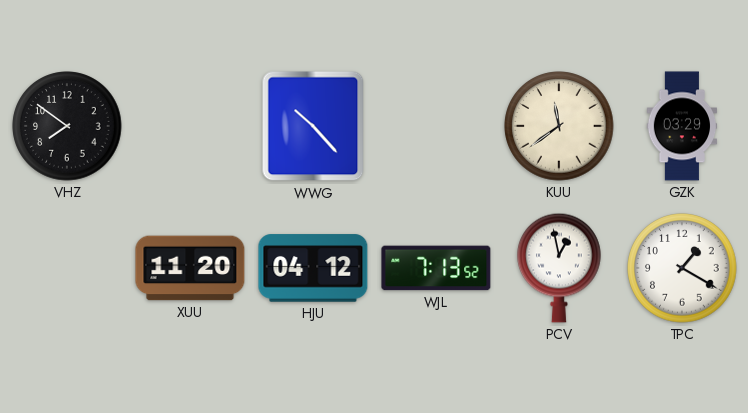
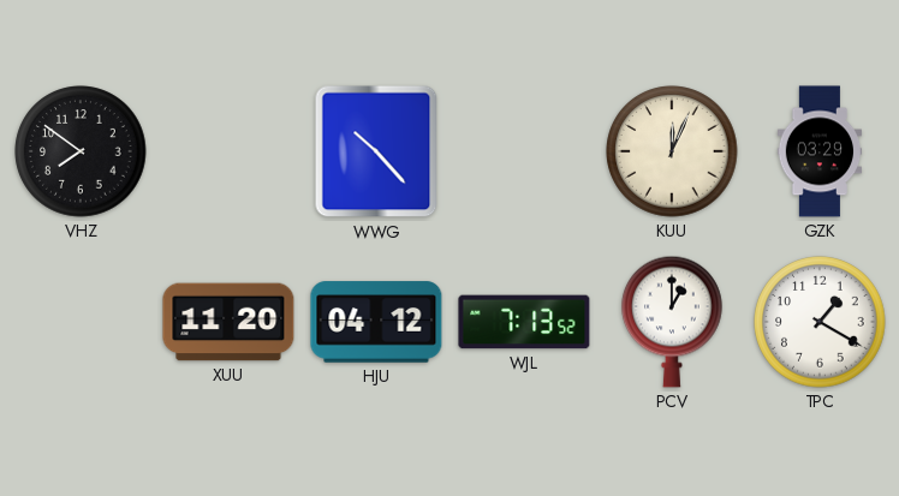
KUU: 11:39 -> 12:04 (672, 151)
PCV: 12:58 -> 1:00 (673, 322)
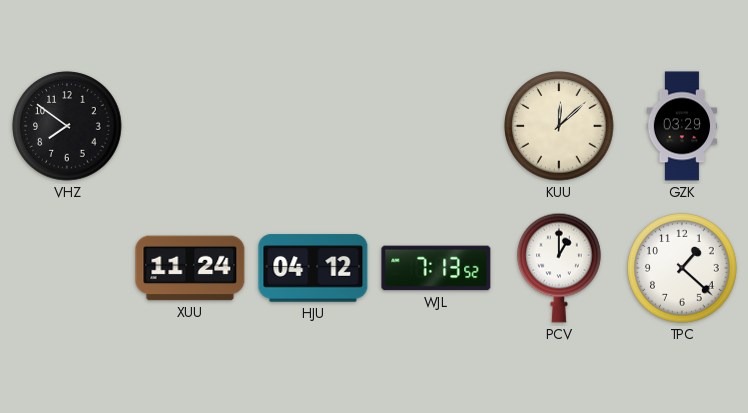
WWG: 10:23 -> none (376, 151)
KUU: 12:04 -> 12:08 (559, 126)
XUU: 11:20 -> 11:24 (190, 268)
TPC: 1:20 -> 1:22 (682, 268)
